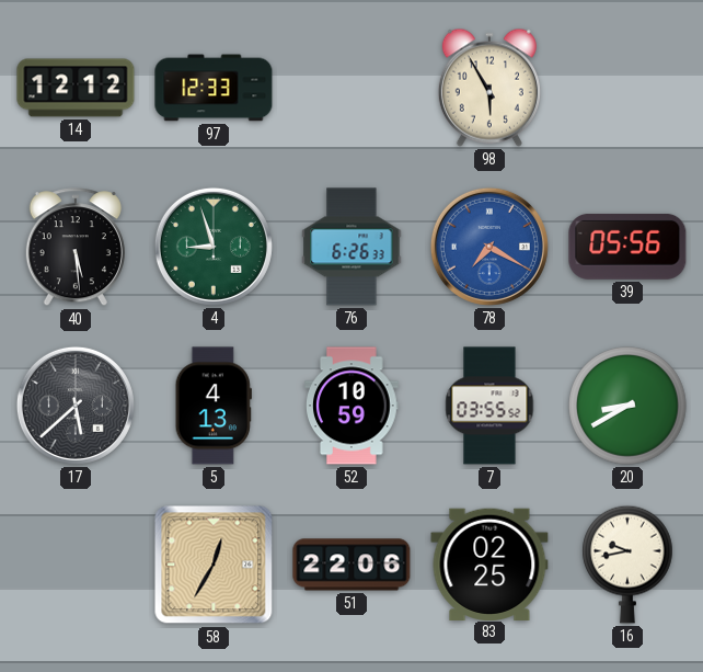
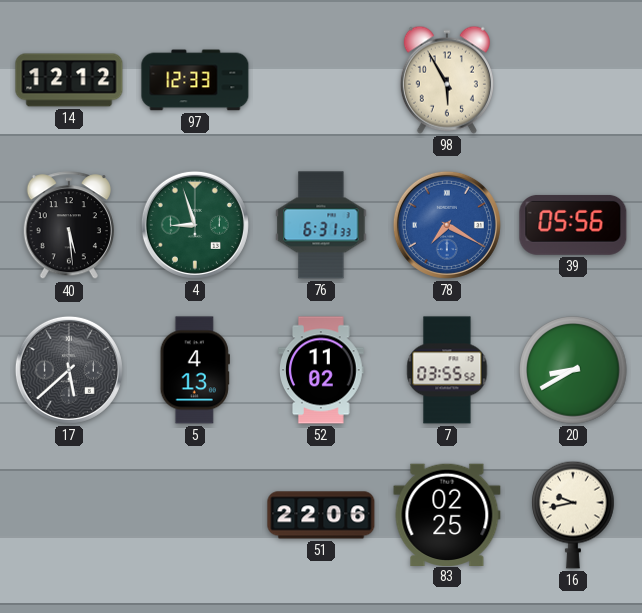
76: 6:26 -> 6:31 (321, 225)
52: 10:59 -> 11:02 (322, 370)
58: 12:35 -> none (214, 565)
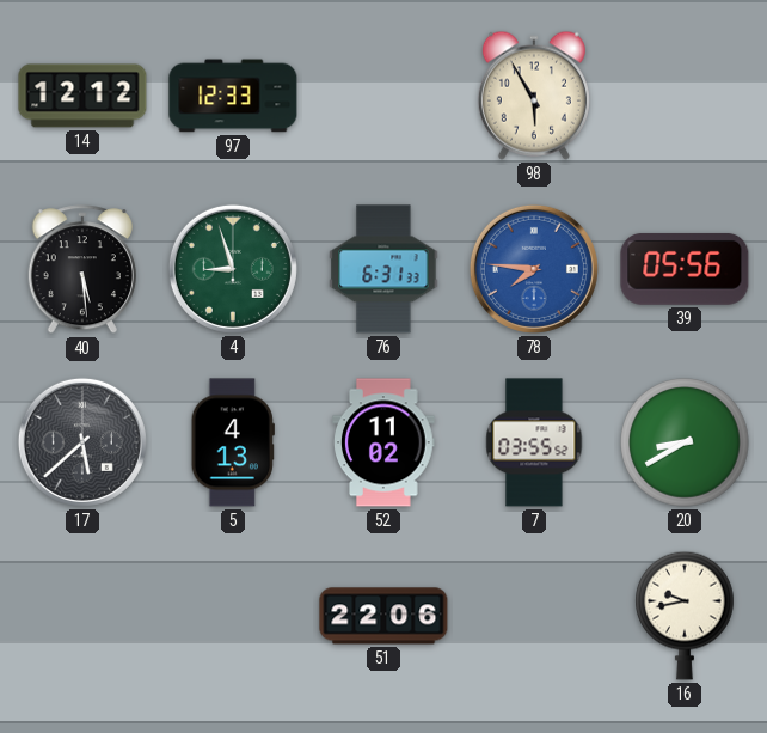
78: 7:20 -> 7:46 (534, 269)
83: 02:25 -> none (447, 514)
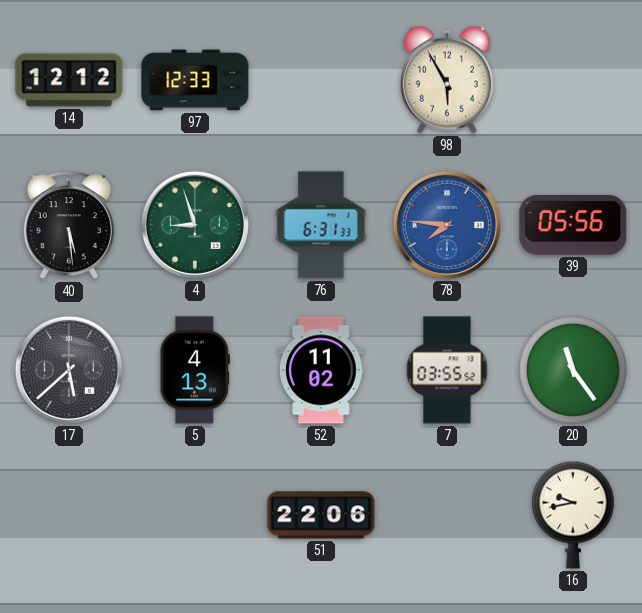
20: 8:40 -> 11:24 (573, 370)
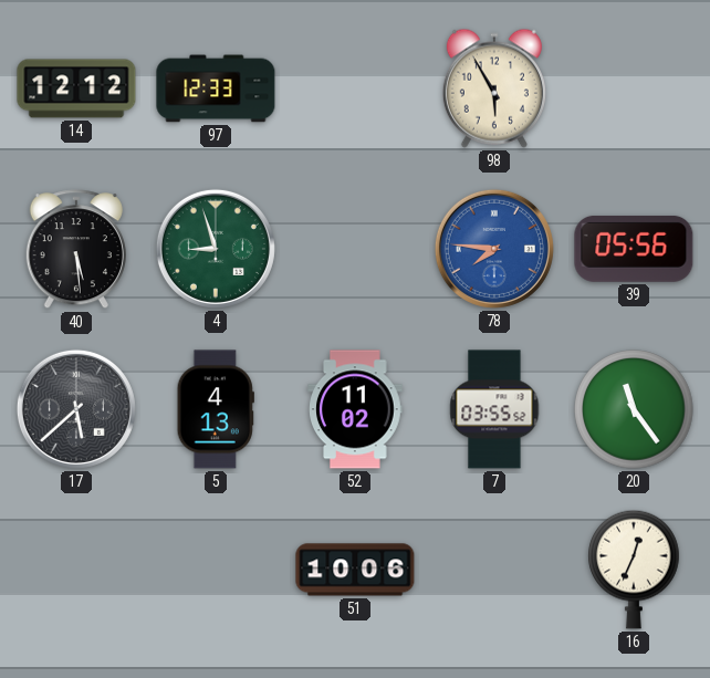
76: 6:31 -> none (321, 225)
51: 22:06 -> 10:06 (355, 570)
16: 9:43 -> 12:34 (634, 570)
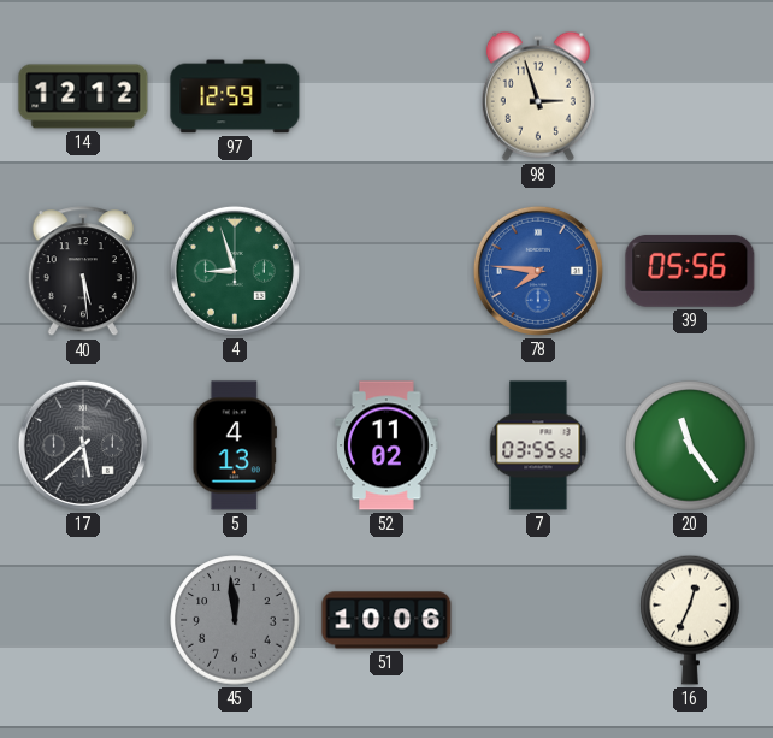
97: 12:33 -> 12:59 (235, 96)
98: 5:55 -> 2:57 (538, 96)
45: none -> 11:59 (235, 620)
